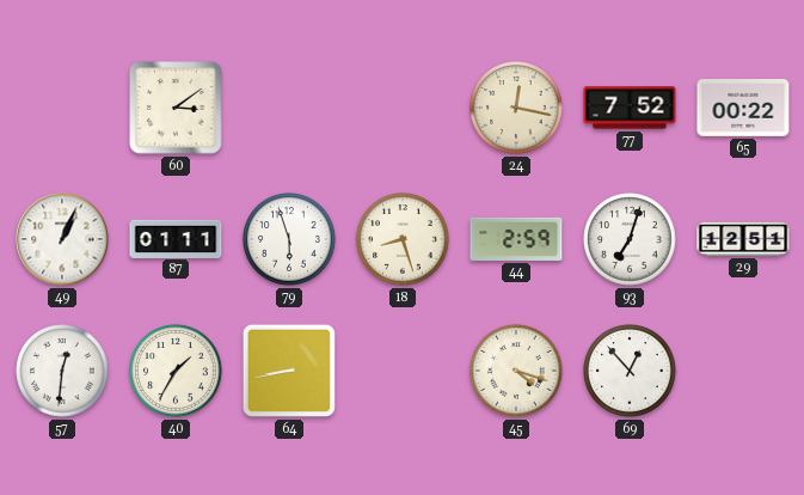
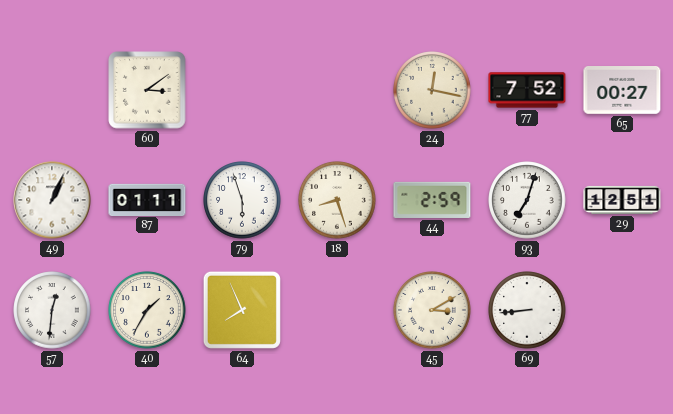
65: 00:22 -> 00:27 (622, 91)
64: 8:43 -> 7:56 (242, 310)
45: 4:18 -> 3:10 (432, 310)
69: 12:53 -> 8:44 (527, 310)
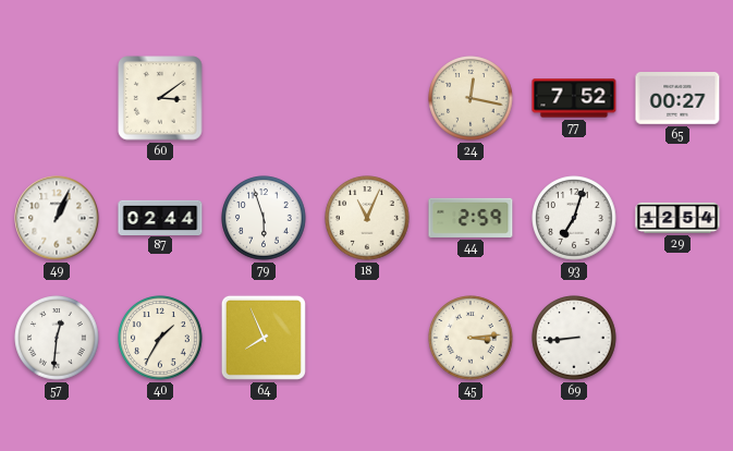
87: 01:11 -> 02:44 (160, 217)
18: 8:27 -> 11:04 (367, 218)
29: 12:51 -> 12:54 (677, 218)
45: 3:10 -> 3:14 (471, 338)
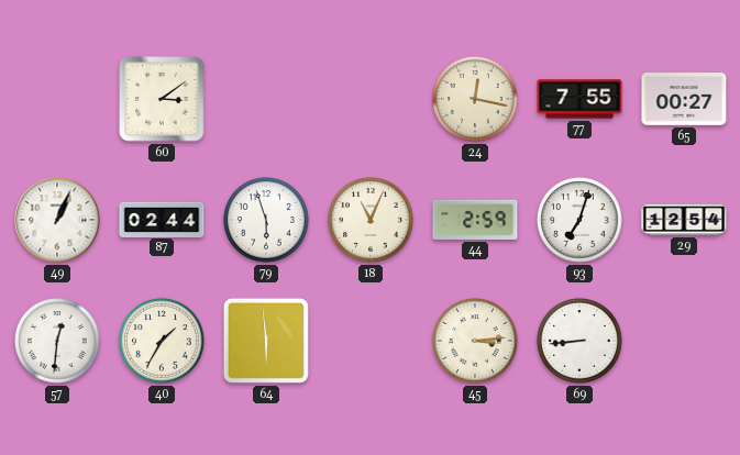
77: 7:52 -> 7:55 (579, 99)
64: 7:56 -> 5:59 (266, 341)
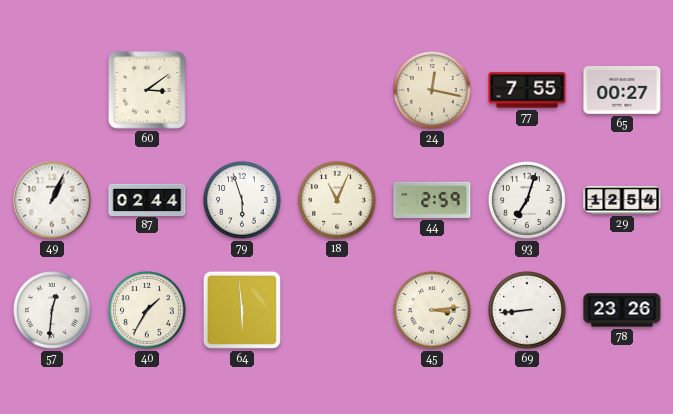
78: none -> 23:26 (622, 310)
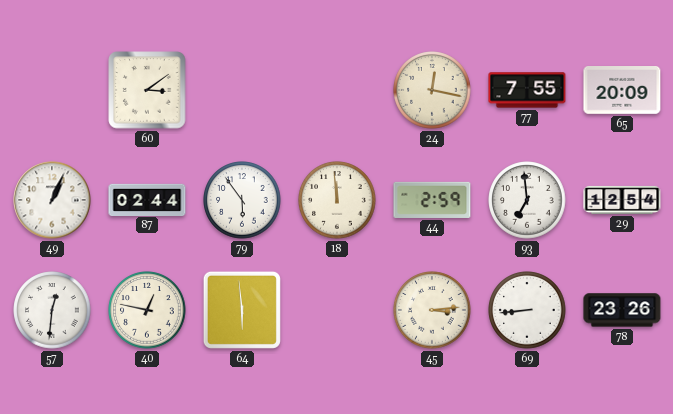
65: 00:27 -> 20:09 (622, 91)
79: 5:57 -> 5:54 (242, 200)
18: 11:04 -> 11:59 (337, 200)
93: 7:03 -> 6:59 (527, 200)
40: 1:35 -> 12:47 (147, 310)
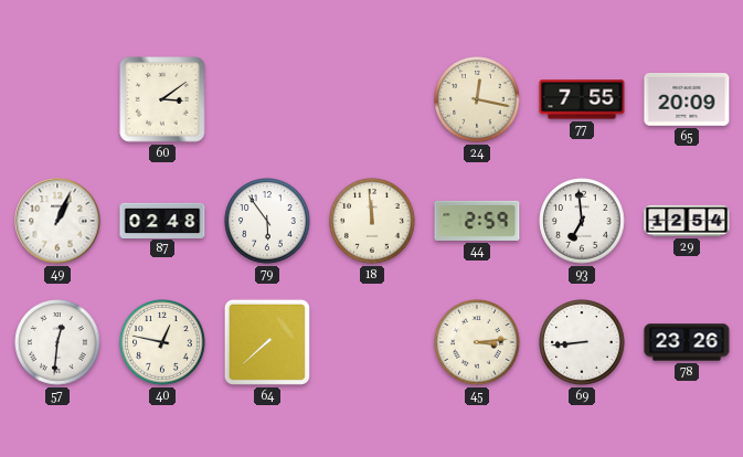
87: 02:44 -> 02:48 (162, 220)
64: 5:59 -> 7:38 (267, 342)
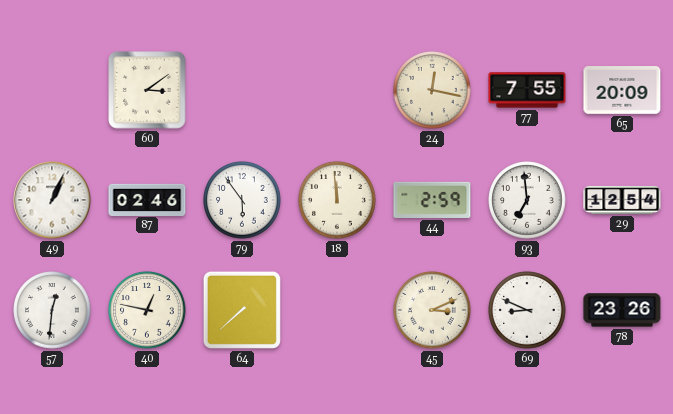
87: 02:48 -> 02:46 (147, 199)
45: 3:14 -> 3:11 (432, 310)
69: 8:44 -> 8:49 (527, 310)
